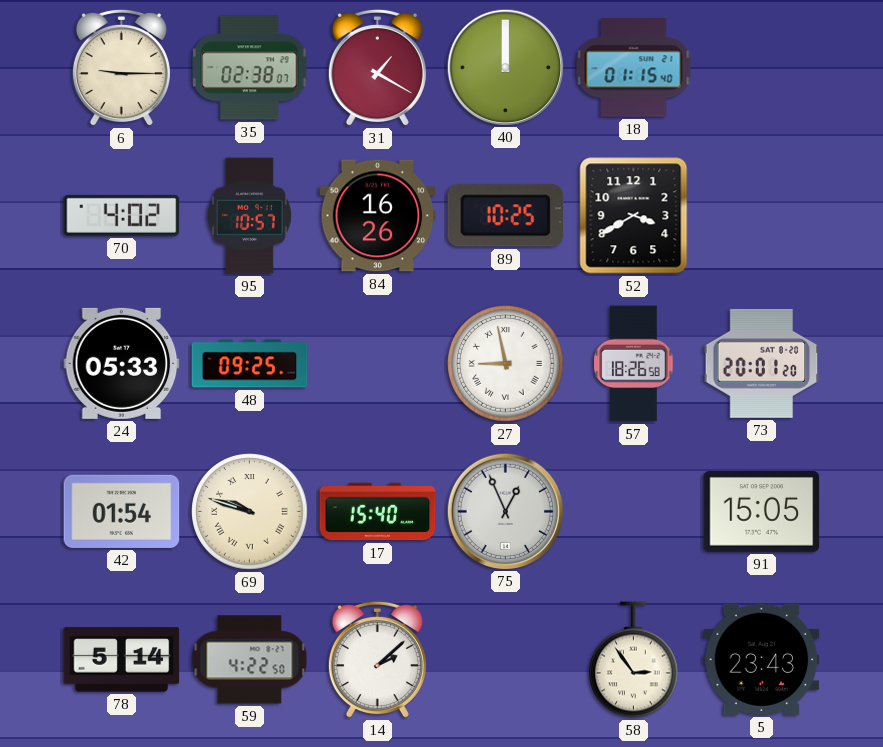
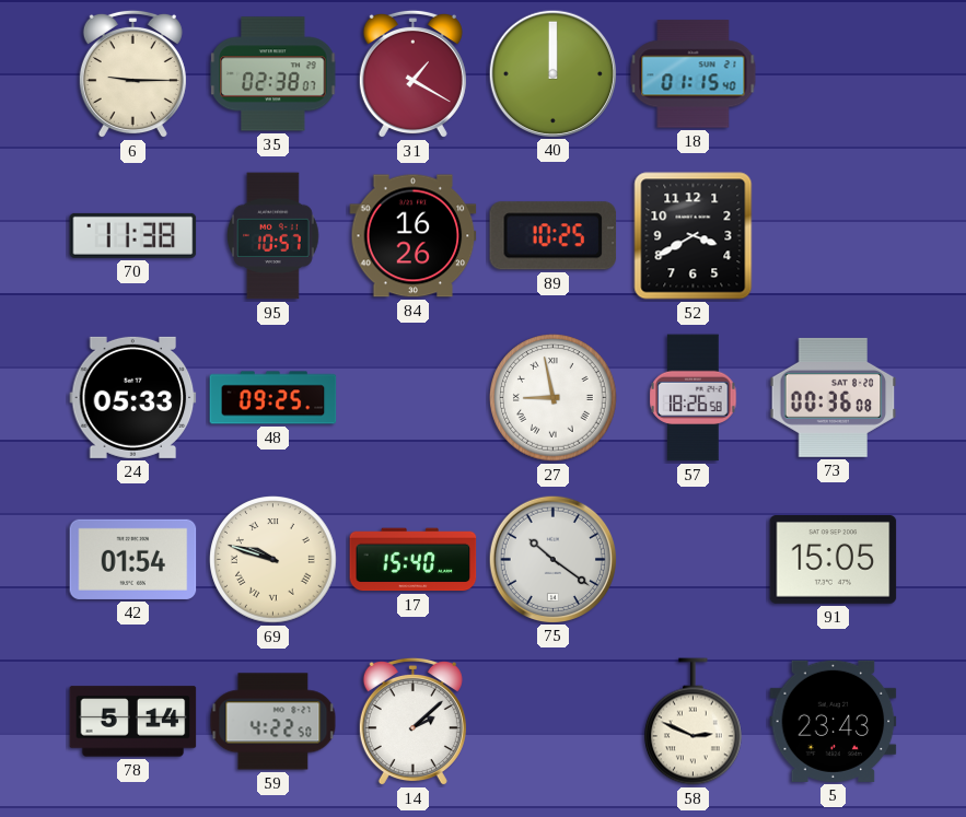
70: 4:02 -> 11:38 (133, 235)
73: 20:01 -> 00:36 (834, 397)
75: 12:56 -> 10:21 (552, 559)
58: 2:54 -> 2:49 (694, 722)
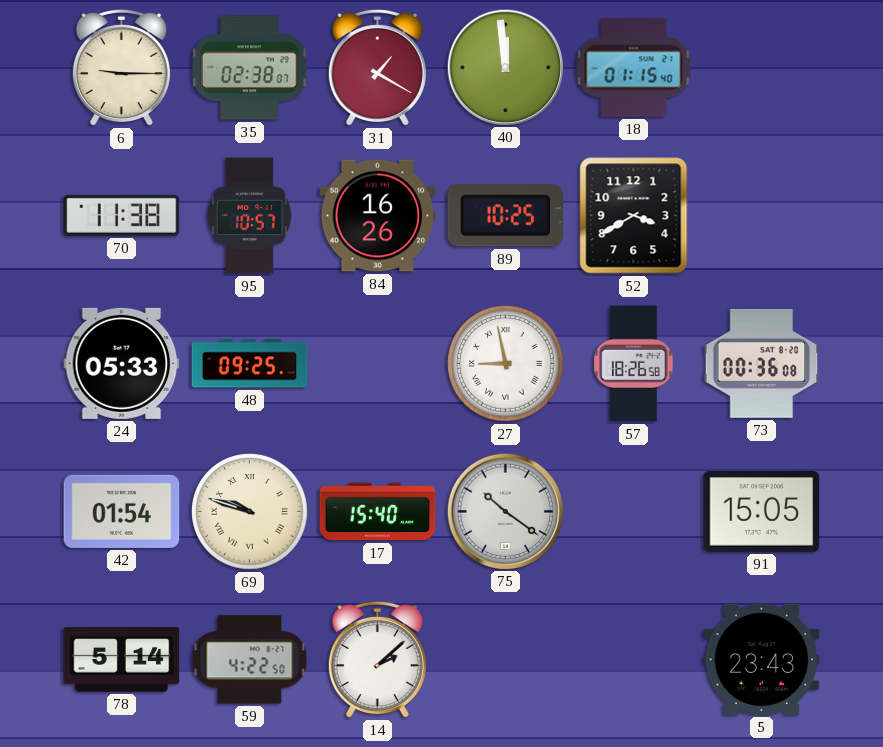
40: 12:00 -> 11:59 (505, 67)
58: 2:49 -> none (694, 722)
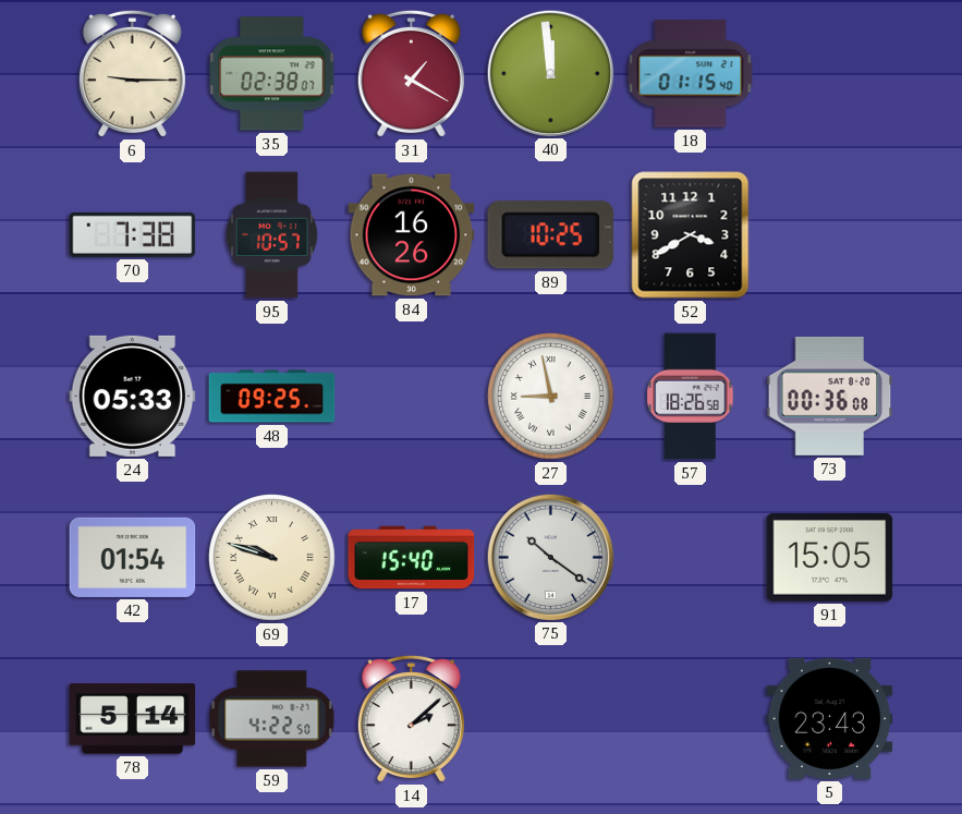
70: 11:38 -> 7:38 (133, 234)
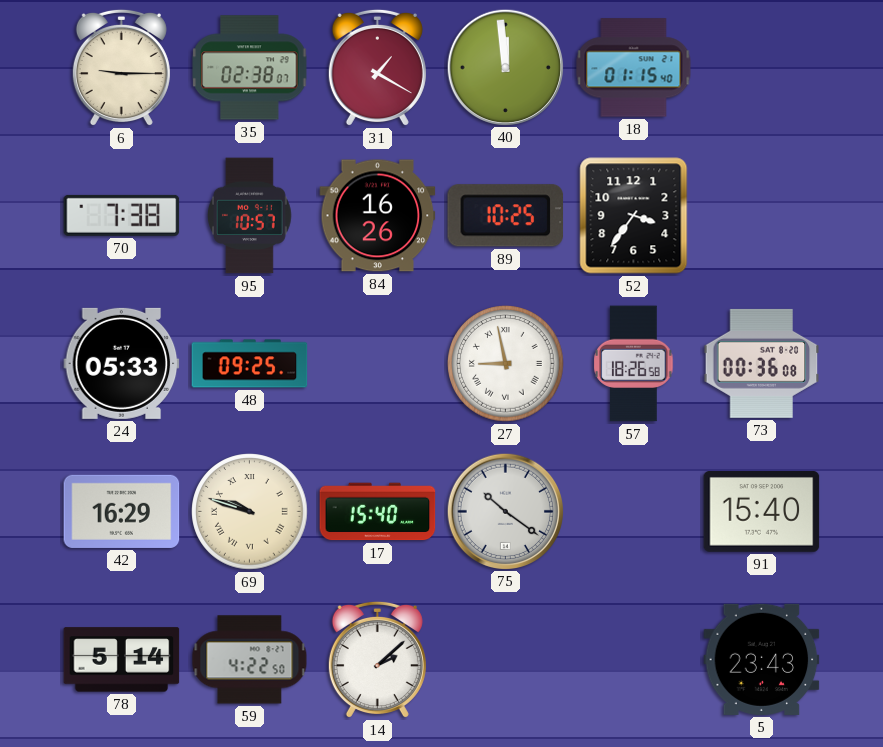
52: 3:40 -> 3:36 (634, 216)
42: 01:54 -> 16:29 (122, 511)
91: 15:05 -> 15:40 (762, 512)
